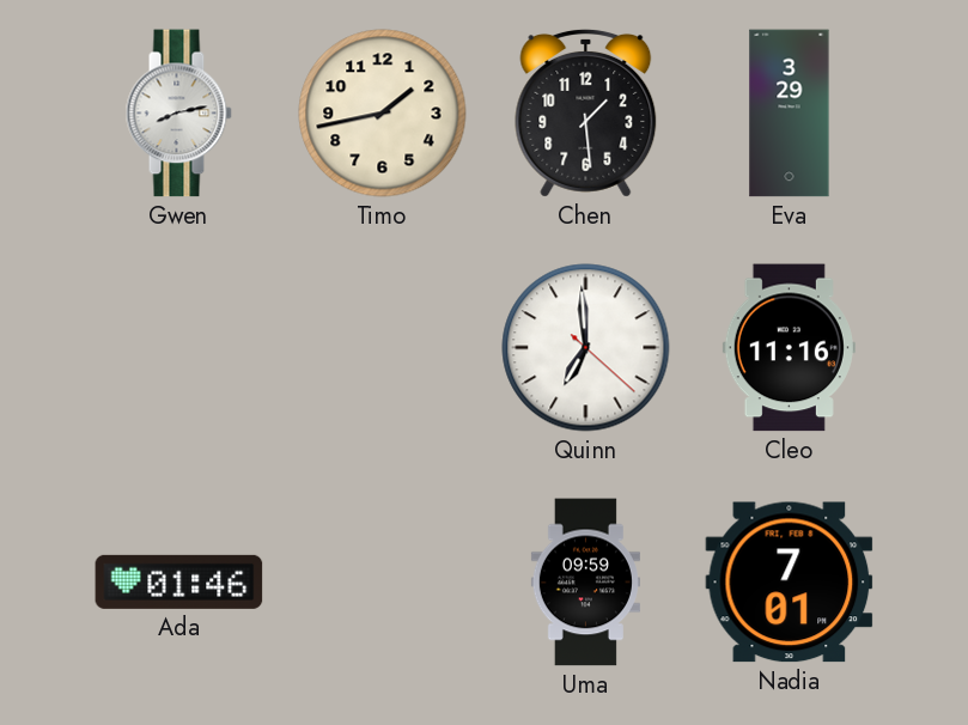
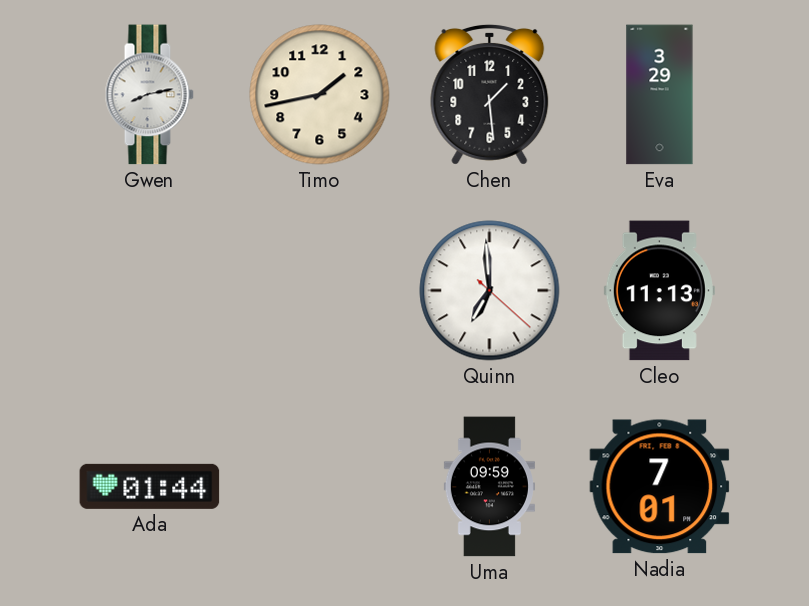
Cleo: 11:16 -> 11:13 (659, 291)
Ada: 01:46 -> 01:44 (150, 486)
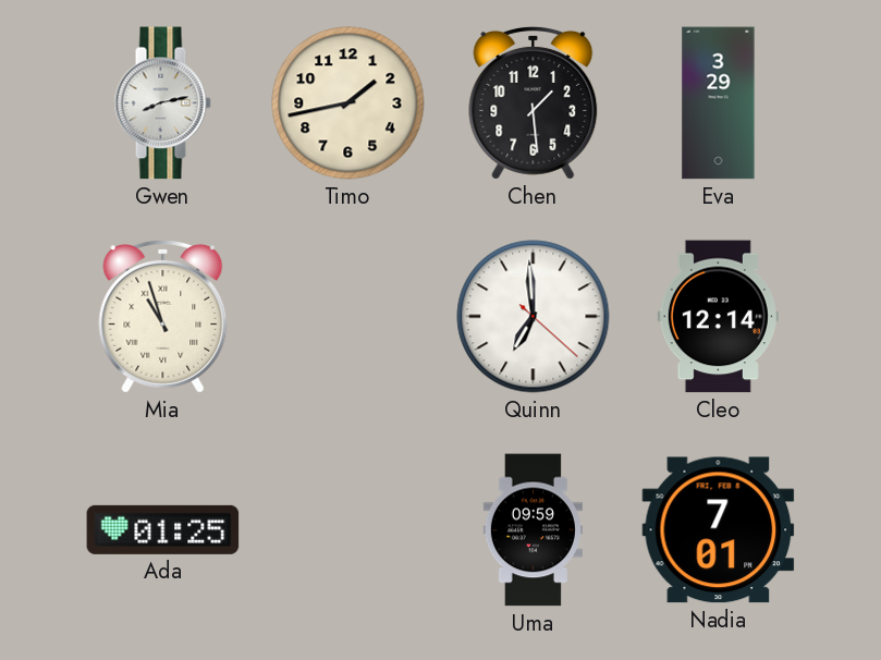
Mia: none -> 10:57 (163, 316)
Cleo: 11:13 -> 12:14 (718, 317)
Ada: 01:44 -> 01:25 (163, 529)
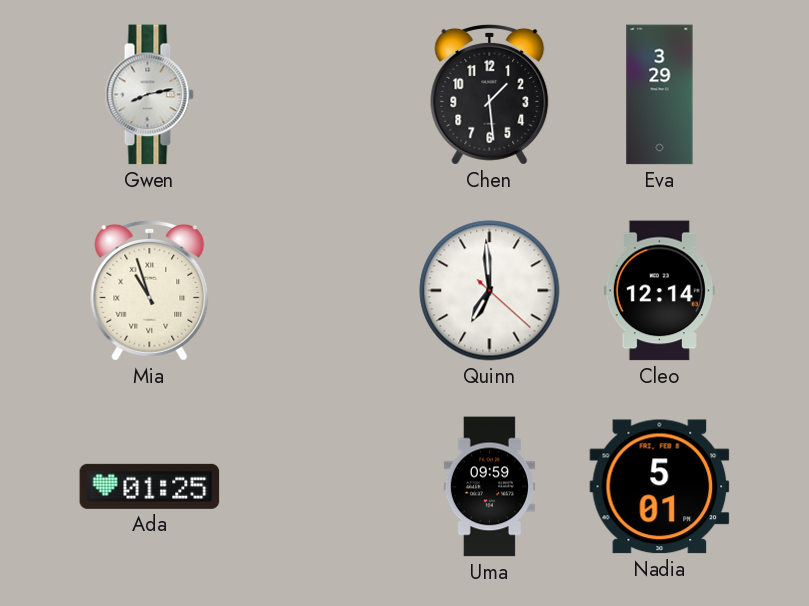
Timo: 1:43 -> none (348, 103)
Nadia: 7:01 -> 5:01 (660, 487)
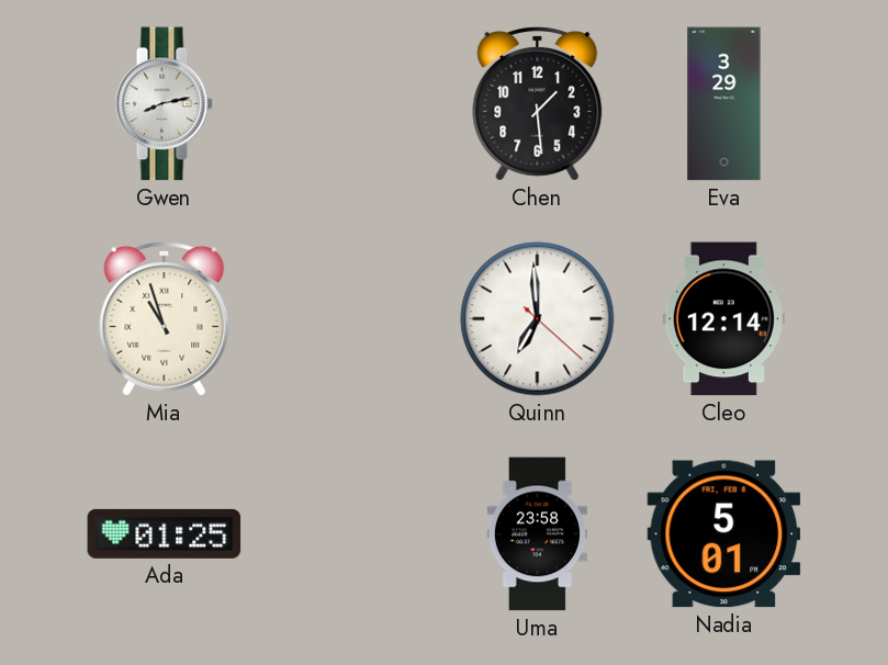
Uma: 09:59 -> 23:58 (537, 534)
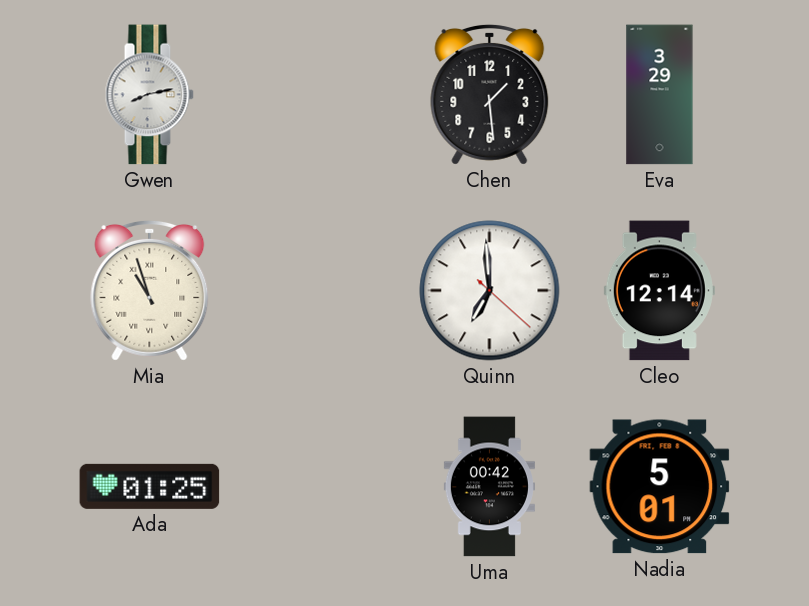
Uma: 23:58 -> 00:42 (489, 487)
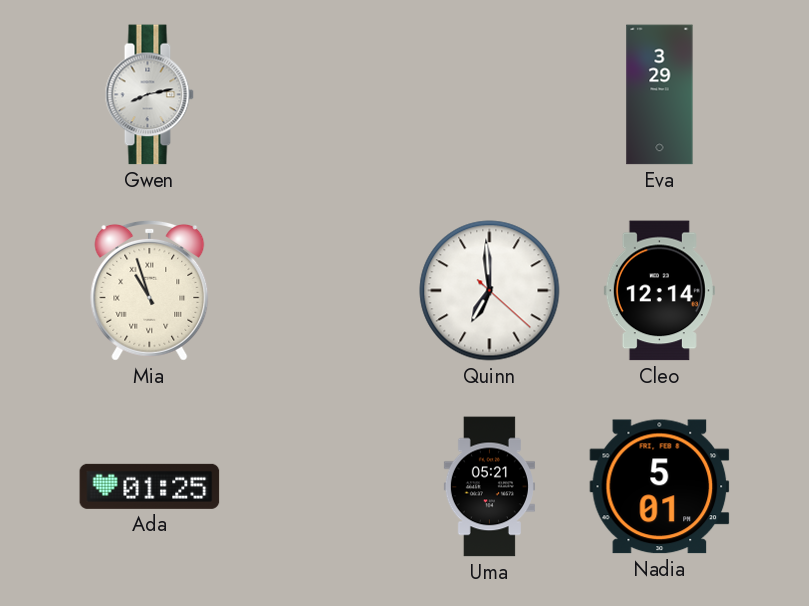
Chen: 1:29 -> none (490, 94)
Uma: 00:42 -> 05:21 (489, 487)
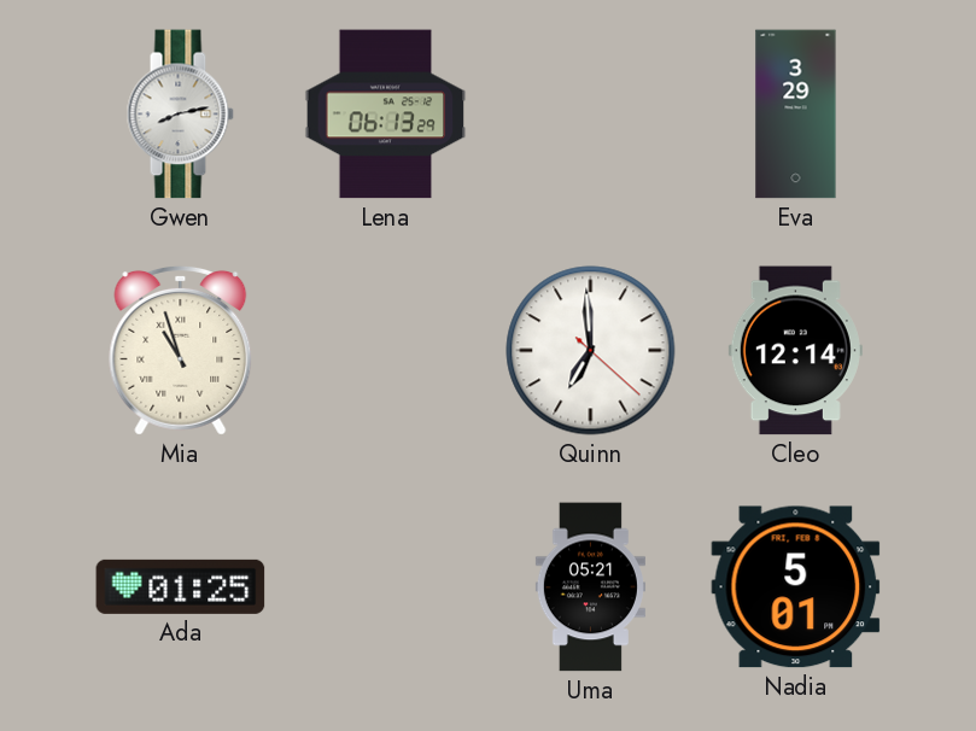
Lena: none -> 06:13 (386, 115)
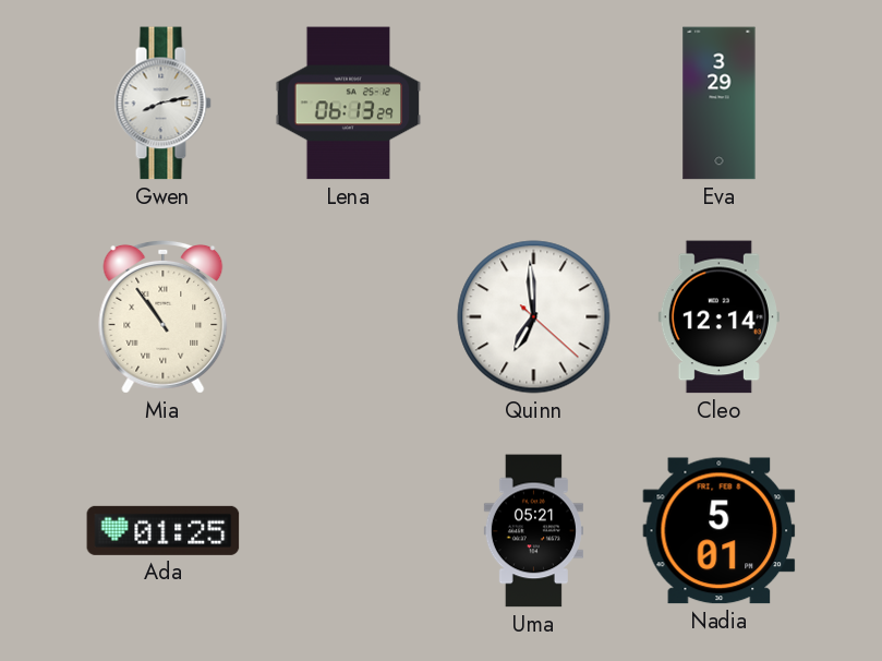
Mia: 10:57 -> 10:54 (164, 316)
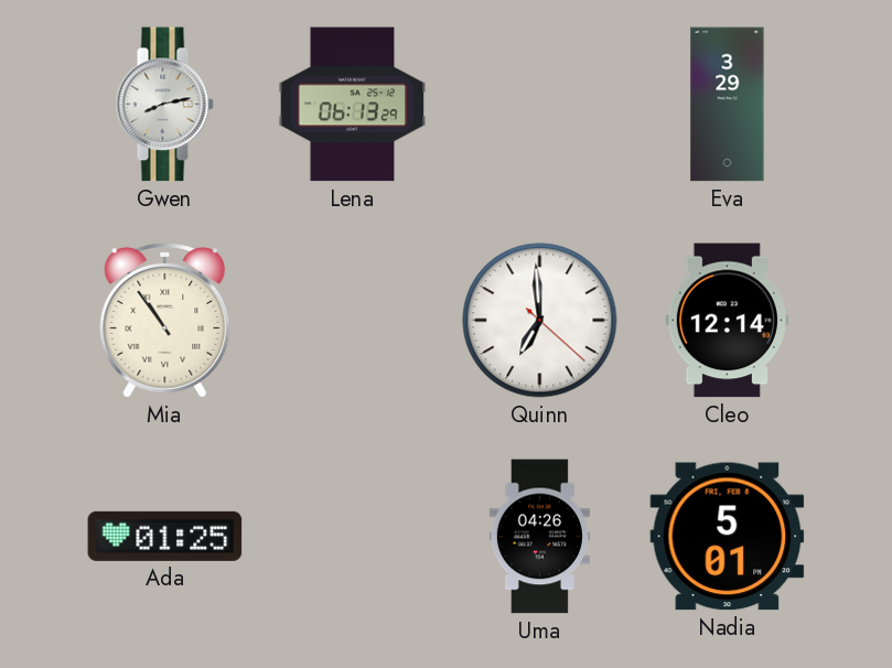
Uma: 05:21 -> 04:26 (539, 537)
